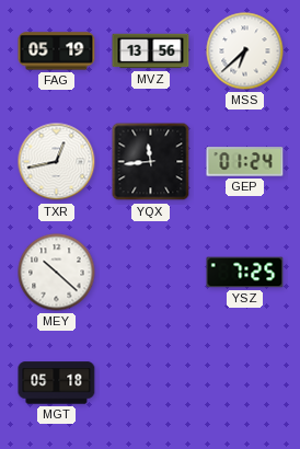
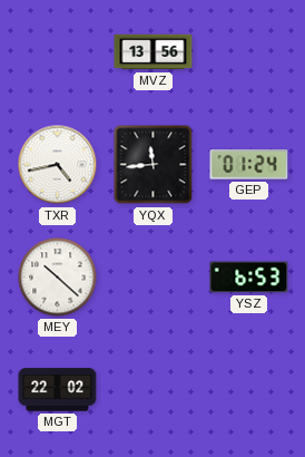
FAG: 05:19 -> none (57, 51)
MSS: 6:38 -> none (245, 51)
TXR: 12:43 -> 4:43 (58, 165)
YSZ: 7:25 -> 6:53 (249, 278)
MGT: 05:18 -> 22:02 (58, 390)
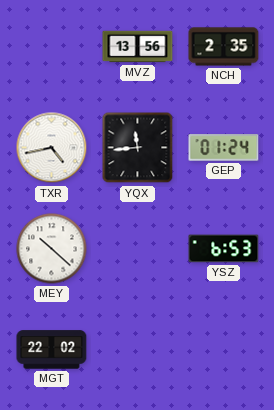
NCH: none -> 2:35 (224, 47)
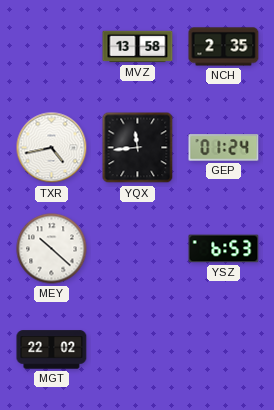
MVZ: 13:56 -> 13:58 (138, 47)
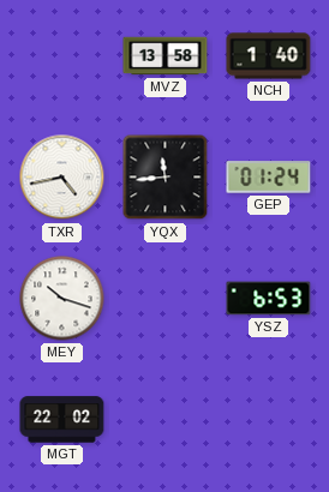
NCH: 2:35 -> 1:40 (269, 56)
MEY: 10:22 -> 10:18 (62, 299)
